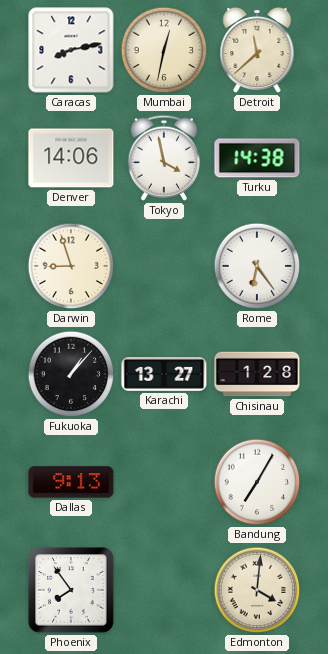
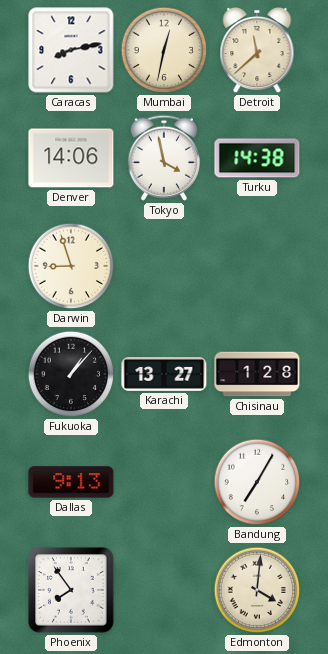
Rome: 6:24 -> none (257, 266)
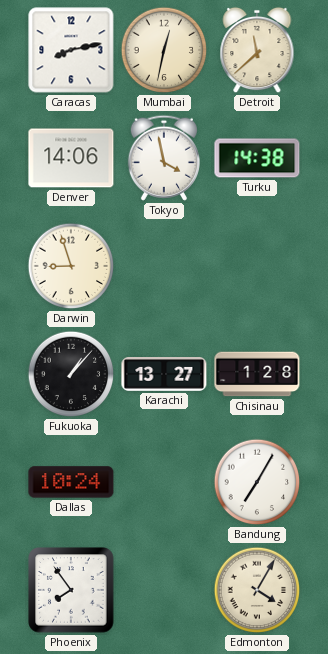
Dallas: 9:13 -> 10:24 (71, 482)
Edmonton: 4:01 -> 4:05 (257, 590)
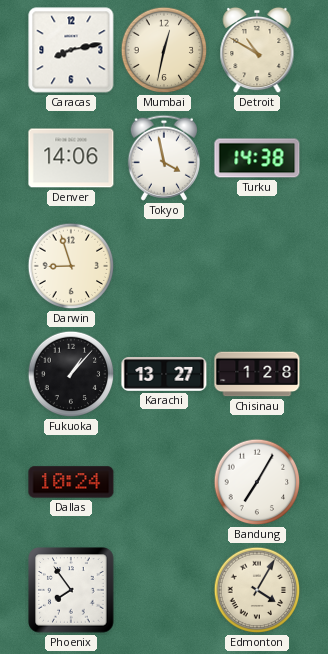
Detroit: 11:38 -> 10:50 (257, 50)
